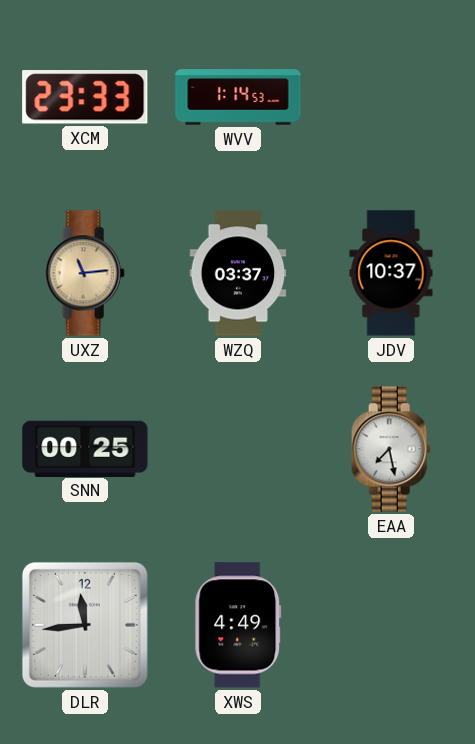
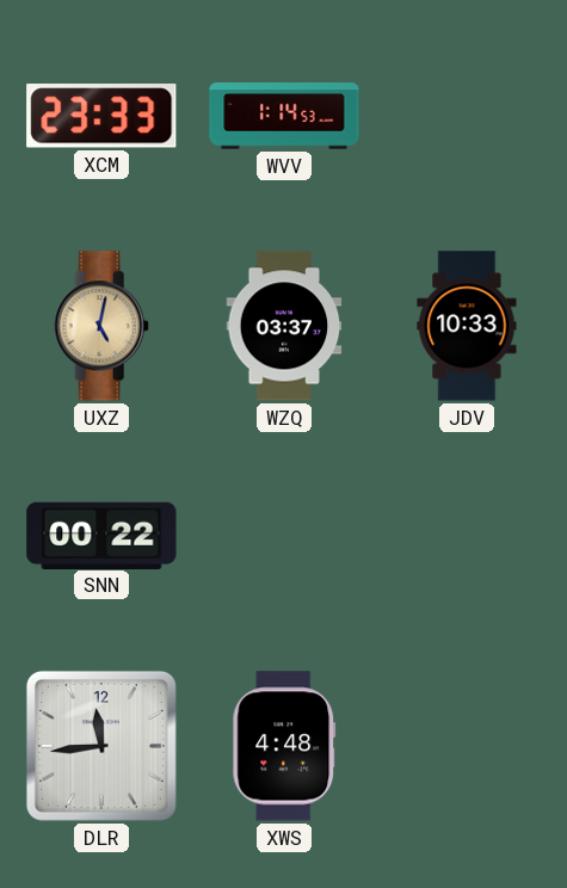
UXZ: 11:14 -> 5:02 (101, 326)
JDV: 10:37 -> 10:33 (467, 326)
SNN: 00:25 -> 00:22 (101, 535)
EAA: 7:28 -> none (391, 449)
XWS: 4:49 -> 4:48 (284, 746)
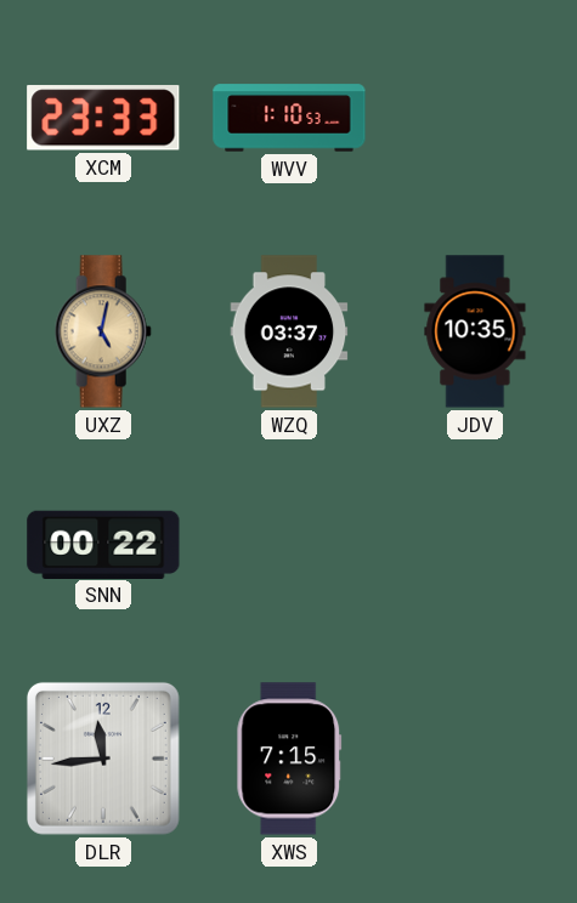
WVV: 1:14 -> 1:10 (289, 118)
JDV: 10:33 -> 10:35 (475, 331)
XWS: 4:48 -> 7:15 (289, 759)
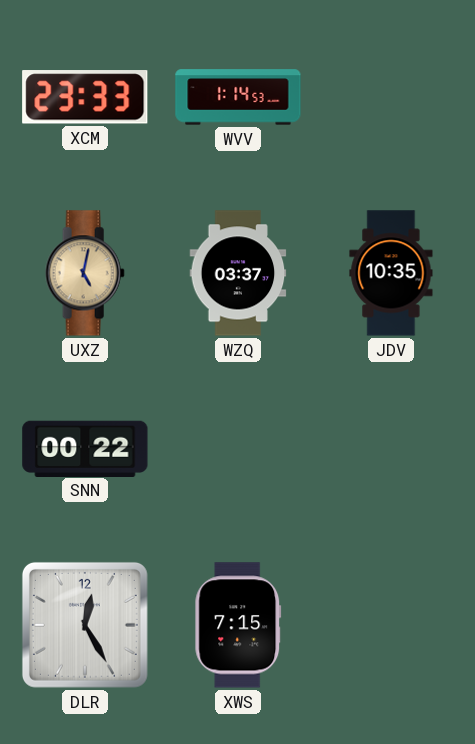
WVV: 1:10 -> 1:14 (238, 97)
DLR: 11:44 -> 12:25 (85, 625)
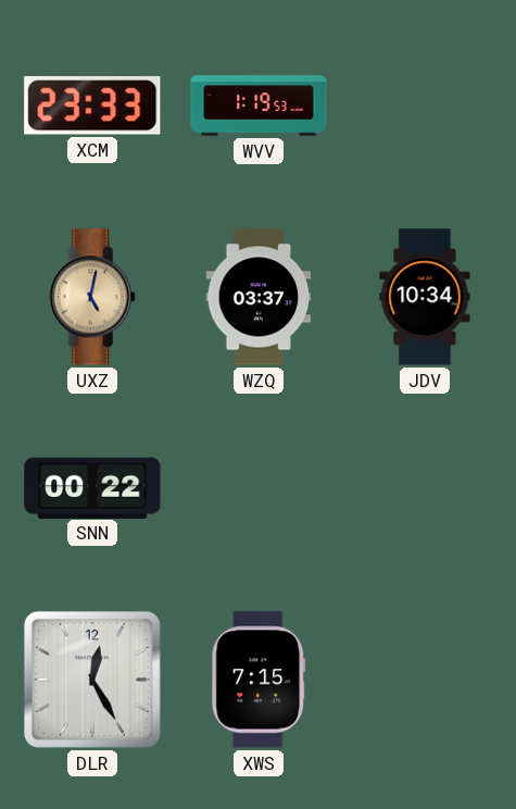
WVV: 1:14 -> 1:19 (259, 105)
JDV: 10:35 -> 10:34 (425, 297)
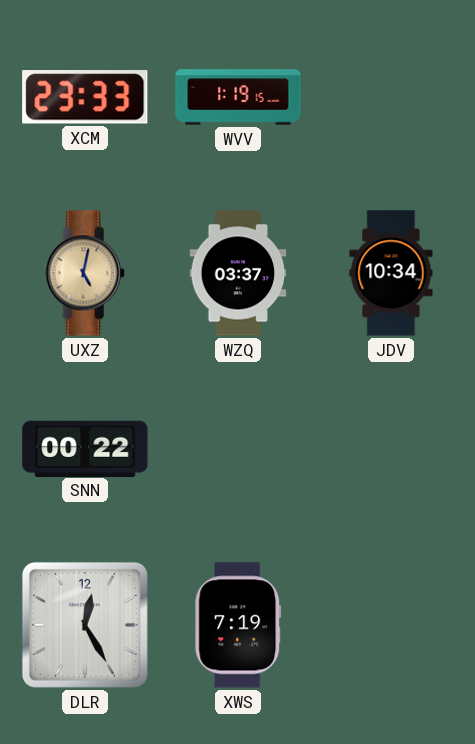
WVV: 1:19:53 -> 1:19:15 (238, 97)
XWS: 7:15 -> 7:19 (238, 625)
